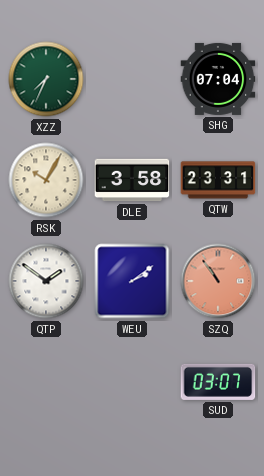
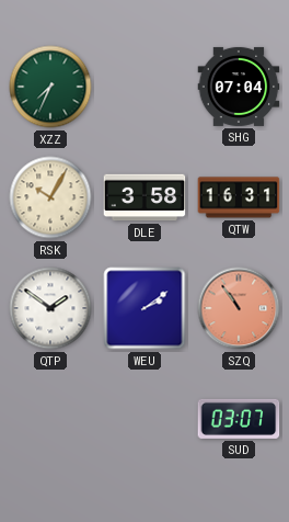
QTW: 23:31 -> 16:31 (239, 197)
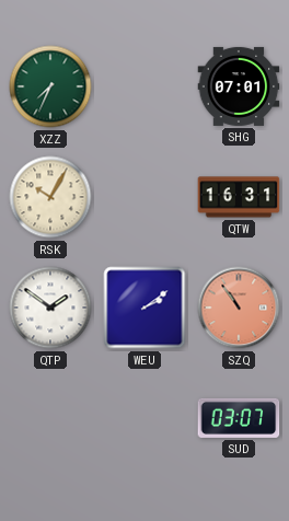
SHG: 07:04 -> 07:01 (239, 86)
DLE: 3:58 -> none (144, 197)
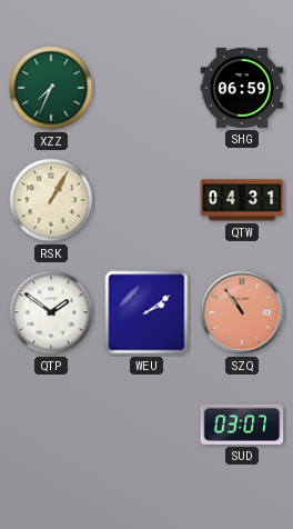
SHG: 07:01 -> 06:59 (242, 88)
RSK: 10:05 -> 1:05 (51, 200)
QTW: 16:31 -> 04:31 (242, 200)
